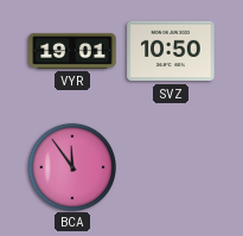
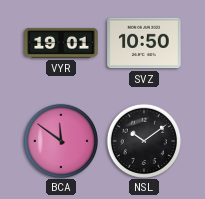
BCA: 11:54 -> 11:51 (60, 140)
NSL: none -> 10:09 (143, 140)
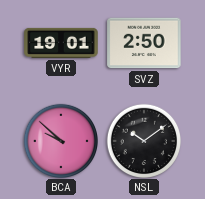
SVZ: 10:50 -> 2:50 (144, 43)
BCA: 11:51 -> 9:52 (60, 140)
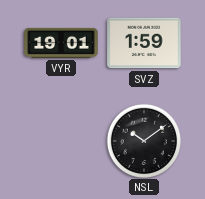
SVZ: 2:50 -> 1:59 (144, 43)
BCA: 9:52 -> none (60, 140)
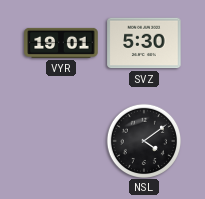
SVZ: 1:59 -> 5:30 (144, 43)
NSL: 10:09 -> 4:09 (143, 140)
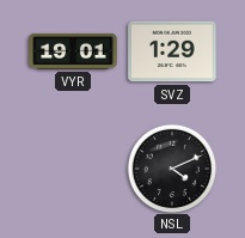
SVZ: 5:30 -> 1:29 (172, 51)
NSL: 4:09 -> 4:11 (171, 167)
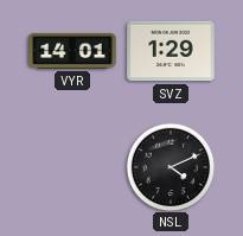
VYR: 19:01 -> 14:01 (72, 51)
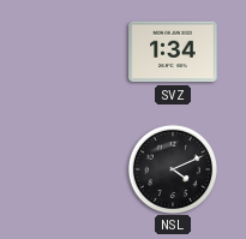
VYR: 14:01 -> none (72, 51)
SVZ: 1:29 -> 1:34 (173, 52)
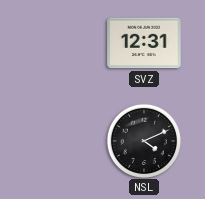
SVZ: 1:34 -> 12:31 (144, 43)
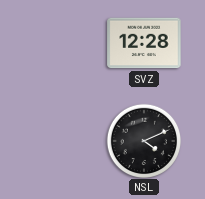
SVZ: 12:31 -> 12:28 (144, 43)
